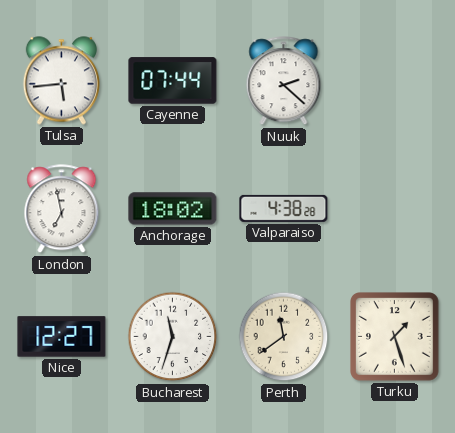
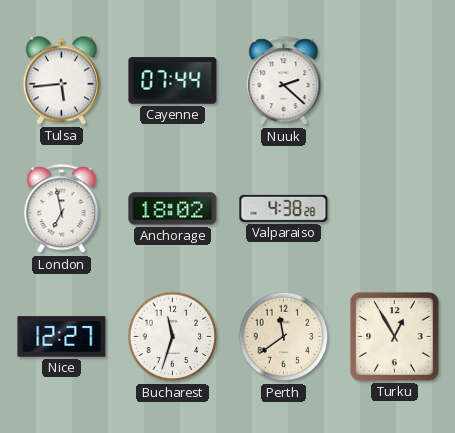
Turku: 1:27 -> 12:55 (395, 337)
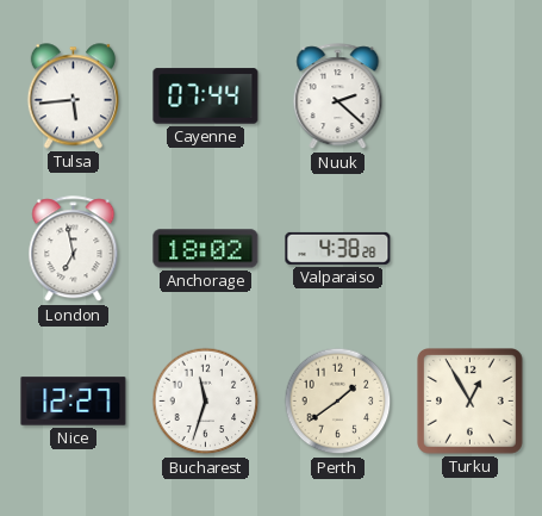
Perth: 11:39 -> 1:39 (338, 402)
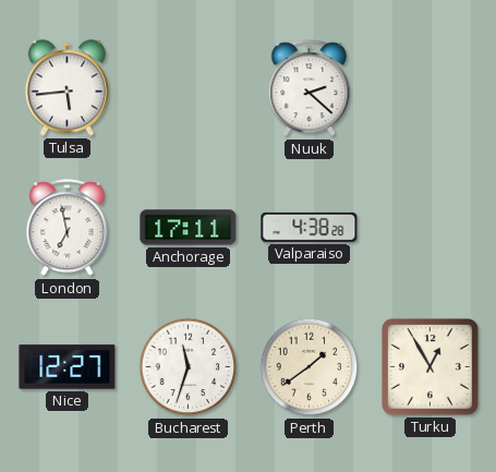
Cayenne: 07:44 -> none (206, 97)
Anchorage: 18:02 -> 17:11 (189, 228)
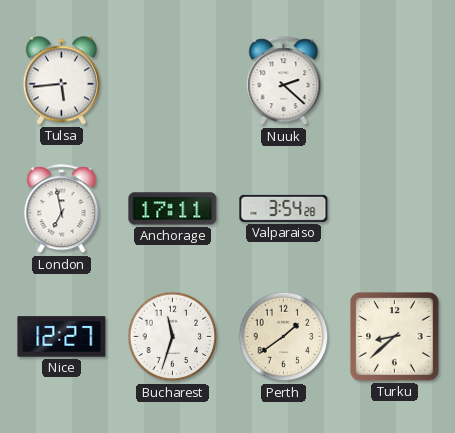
Valparaiso: 4:38 -> 3:54 (284, 208)
Turku: 12:55 -> 8:38 (395, 337)
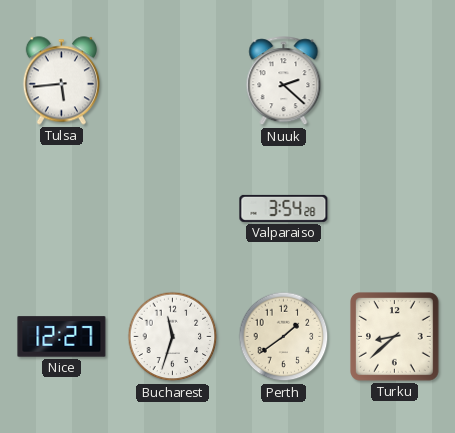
London: 6:58 -> none (62, 209)
Anchorage: 17:11 -> none (173, 209)
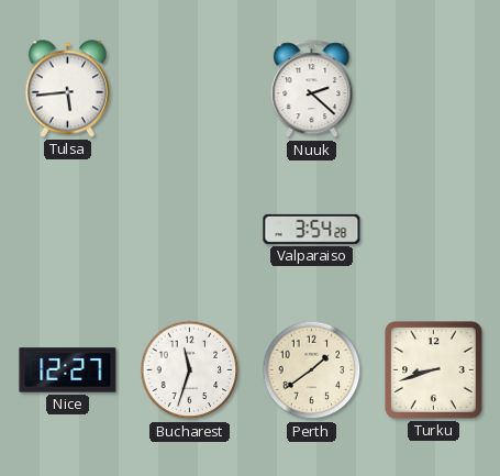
Turku: 8:38 -> 8:42 (434, 370)
